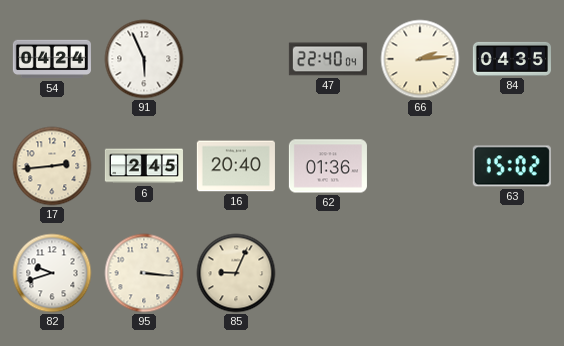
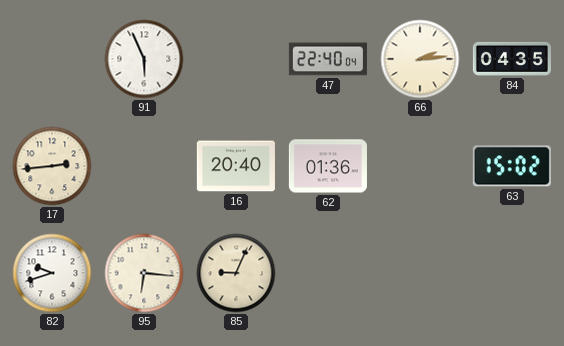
54: 04:24 -> none (52, 59)
6: 2:45 -> none (144, 166)
95: 3:16 -> 6:16 (144, 273)
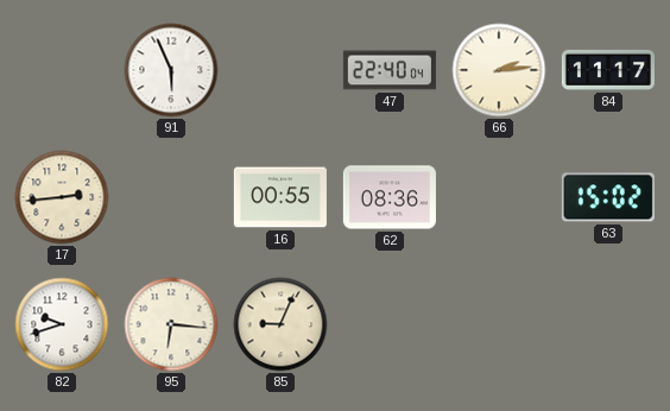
84: 04:35 -> 11:17 (608, 70)
16: 20:40 -> 00:55 (280, 197)
62: 01:36 -> 08:36 (390, 197)
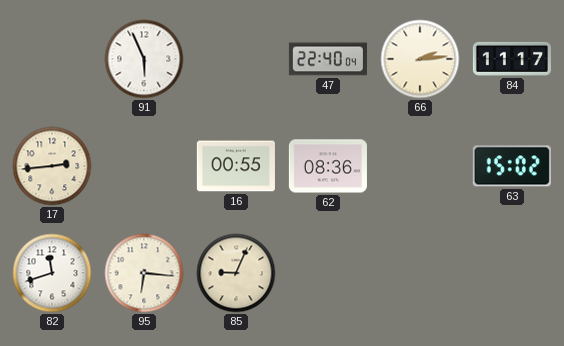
82: 9:42 -> 11:42 (52, 273)
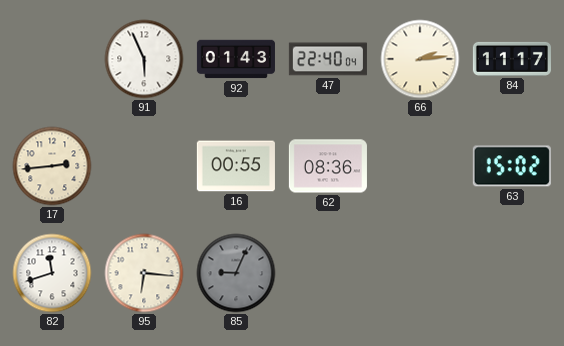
92: none -> 01:43 (236, 59)
85 dial: cream -> grey (236, 273)
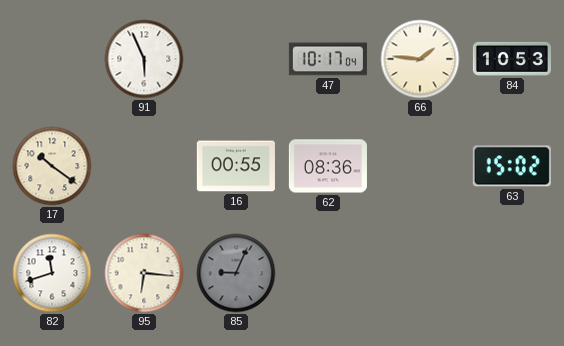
92: 01:43 -> none (236, 59)
47: 22:40 -> 10:17 (328, 59)
66: 2:14 -> 1:46 (420, 59)
84: 11:17 -> 10:53 (512, 59)
17: 2:44 -> 10:21 (52, 166)
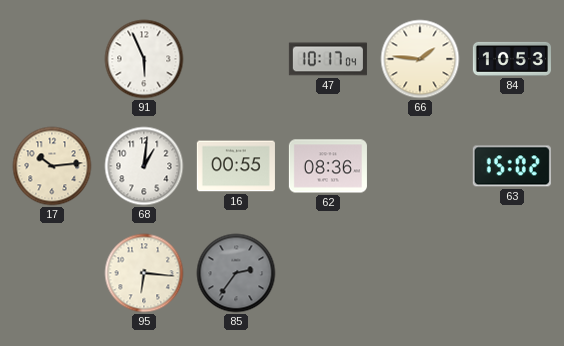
17: 10:21 -> 10:14 (52, 166)
68: none -> 1:01 (144, 166)
82: 11:42 -> none (52, 273)
85: 9:04 -> 2:36 (236, 273)
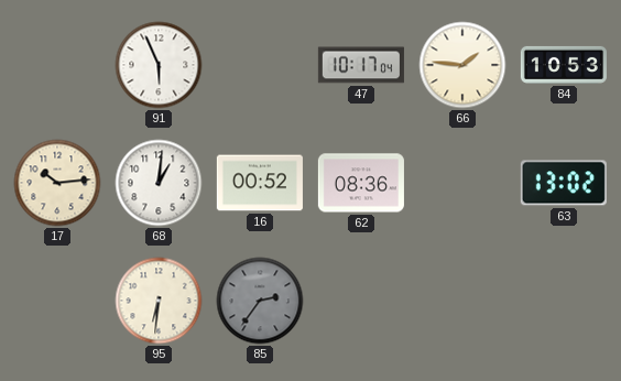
16: 00:55 -> 00:52 (260, 183)
63: 15:02 -> 13:02 (564, 183)
95: 6:16 -> 6:31 (159, 301)
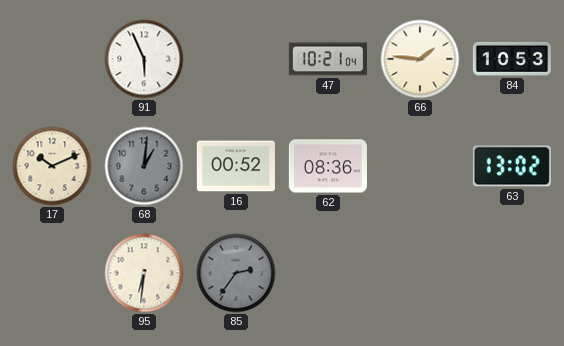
47: 10:17 -> 10:21 (328, 59)
17: 10:14 -> 10:11 (52, 166)
68 dial: white -> grey (144, 166)
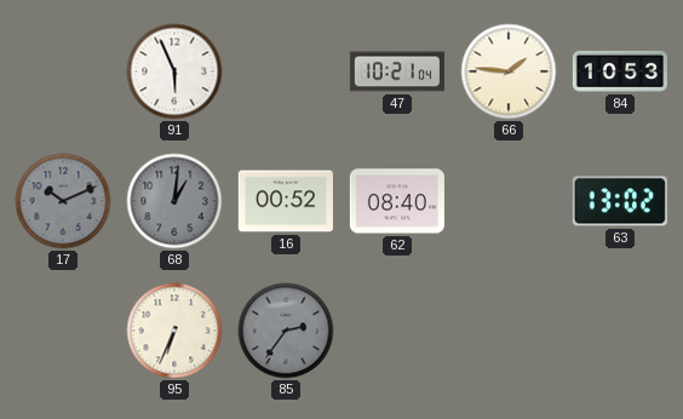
17 dial: cream -> grey (63, 201)
62: 08:36 -> 08:40 (397, 201)
95: 6:31 -> 6:34 (174, 331)
